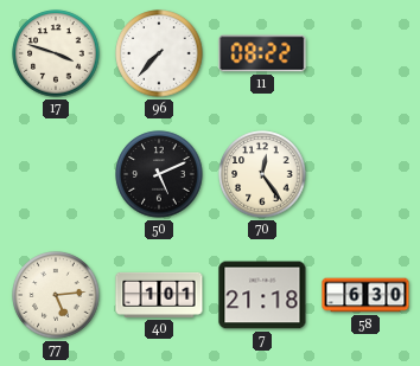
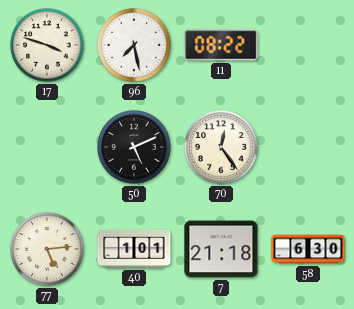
96: 7:37 -> 7:28 (134, 45)
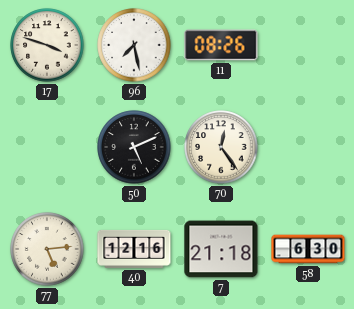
11: 08:22 -> 08:26 (221, 45)
40: 1:01 -> 12:16 (134, 249)
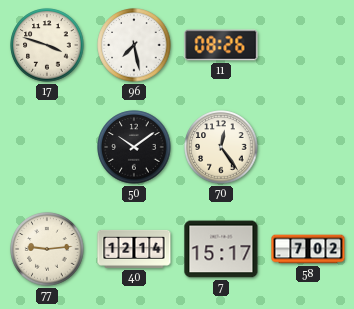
50: 5:11 -> 10:09 (134, 147)
77: 5:14 -> 9:14 (47, 249)
40: 12:16 -> 12:14 (134, 249)
7: 21:18 -> 15:17 (221, 249)
58: 6:30 -> 7:02 (308, 249)
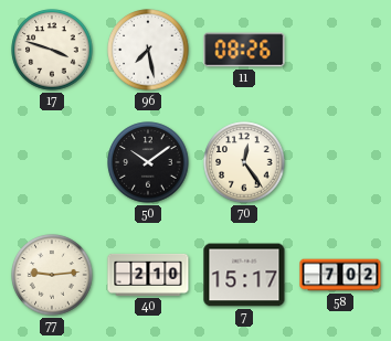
40: 12:14 -> 2:10 (148, 275)
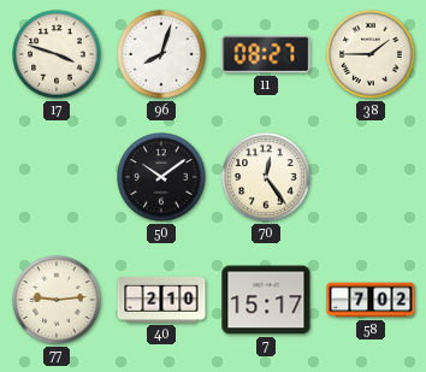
96: 7:28 -> 8:03 (161, 54)
11: 08:26 -> 08:27 (266, 54)
38: none -> 1:45 (371, 54)
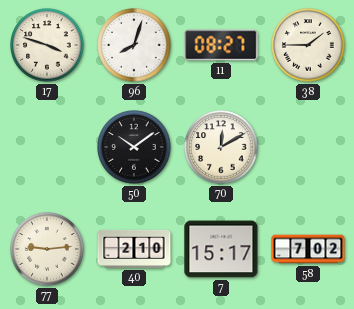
70: 12:24 -> 12:10 (221, 147)
